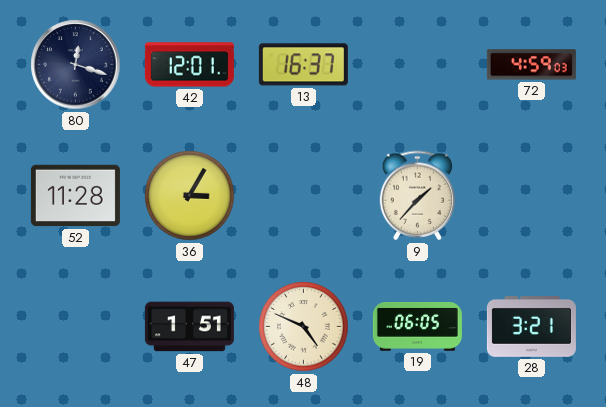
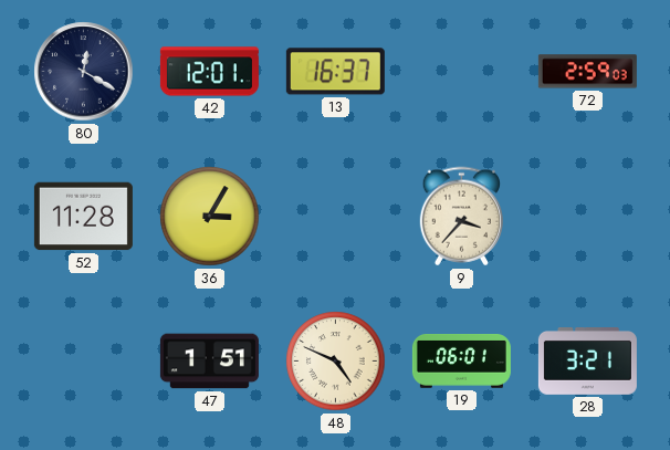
80: 12:18 -> 12:20 (84, 72)
72: 4:59 -> 2:59 (587, 72)
9: 1:37 -> 3:37 (461, 217)
19: 06:05 -> 06:01 (461, 362)
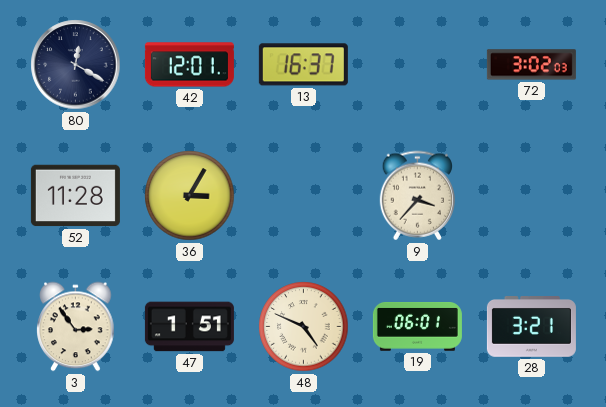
72: 2:59 -> 3:02 (531, 65)
3: none -> 2:54 (76, 327)
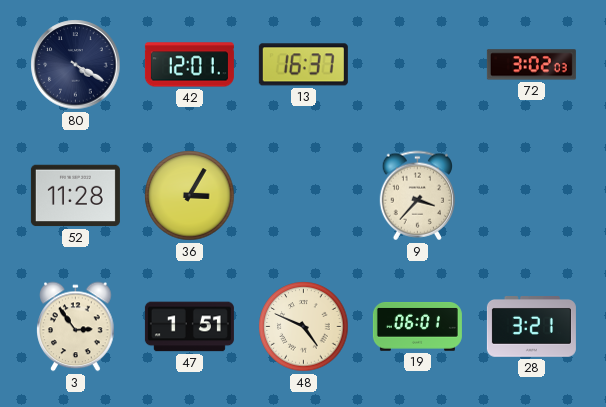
80: 12:20 -> 4:20 (76, 65)
